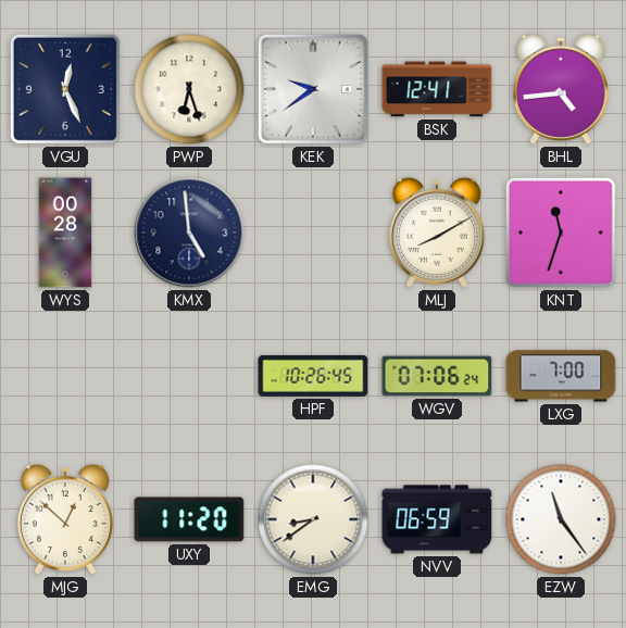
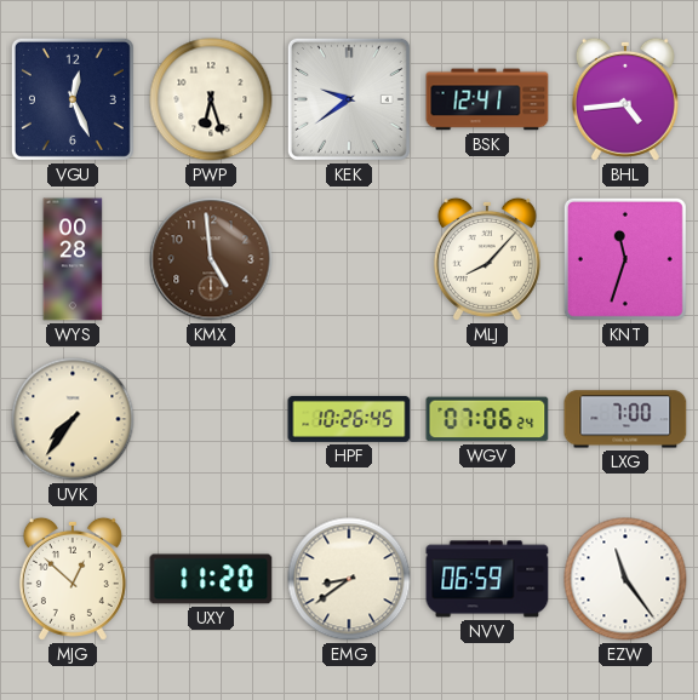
KMX dial: navy -> brown (211, 259)
MLJ: 8:10 -> 8:07 (487, 259)
UVK: none -> 7:36 (73, 419)
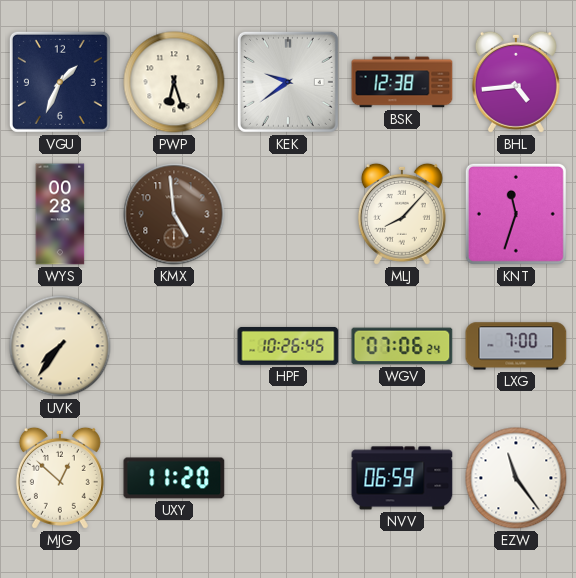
VGU: 12:26 -> 1:34 (60, 82)
BSK: 12:41 -> 12:38 (402, 82)
EMG: 8:39 -> none (349, 579)
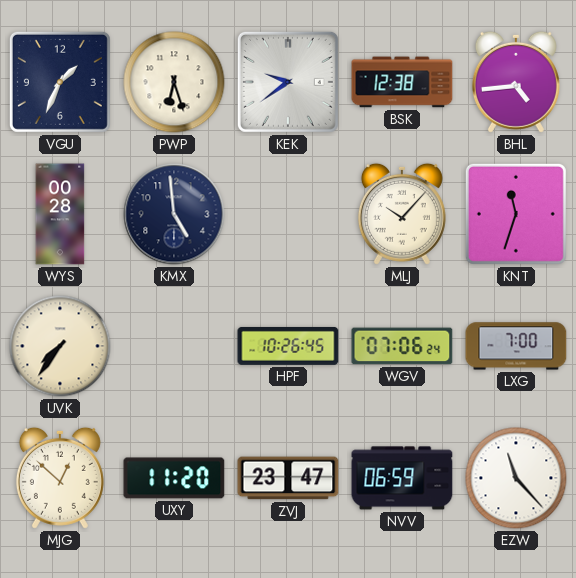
KMX dial: brown -> navy (174, 214)
MLJ: 8:07 -> 10:07 (402, 214)
ZVJ: none -> 23:47 (288, 478)
EZW: 11:24 -> 11:23 (516, 478)
